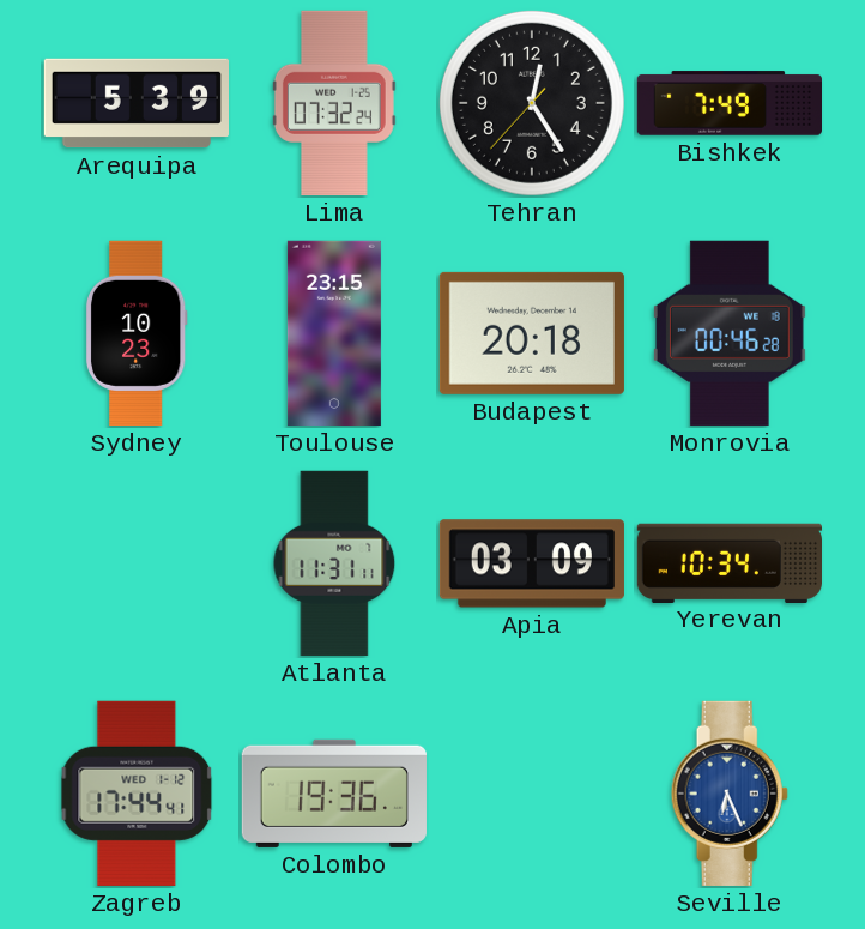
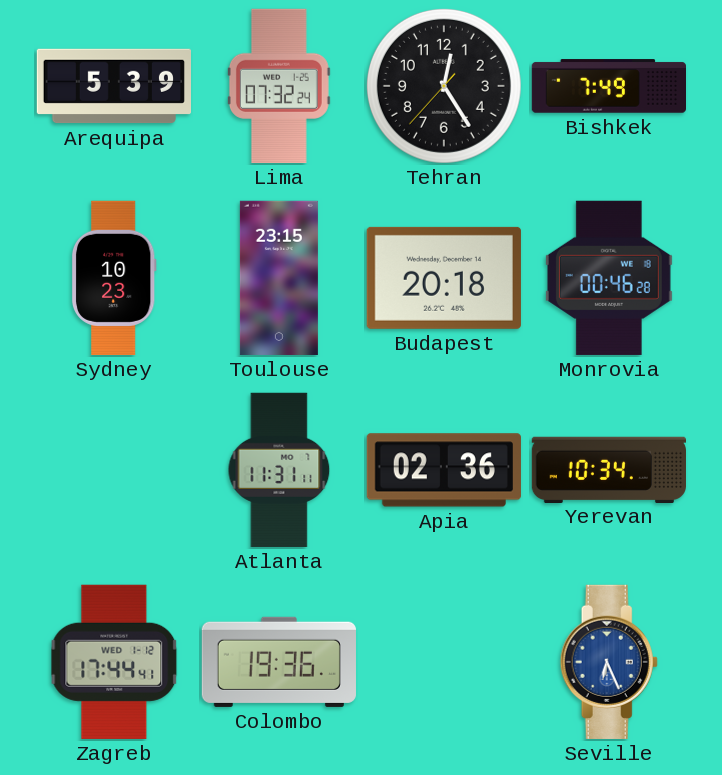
Apia: 03:09 -> 02:36 (444, 470)
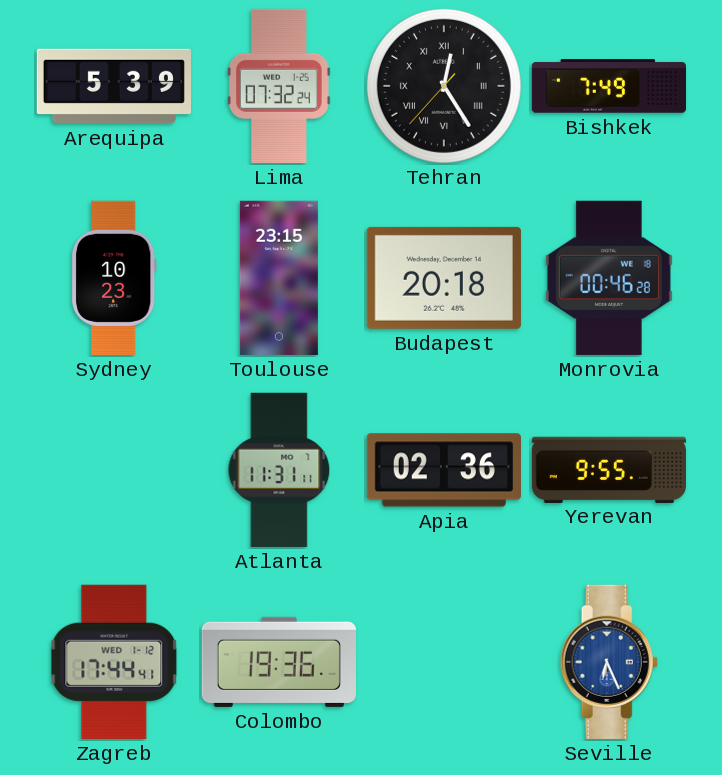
Tehran numerals: Arabic -> Roman (444, 86)
Yerevan: 10:34 -> 9:55 (608, 469)
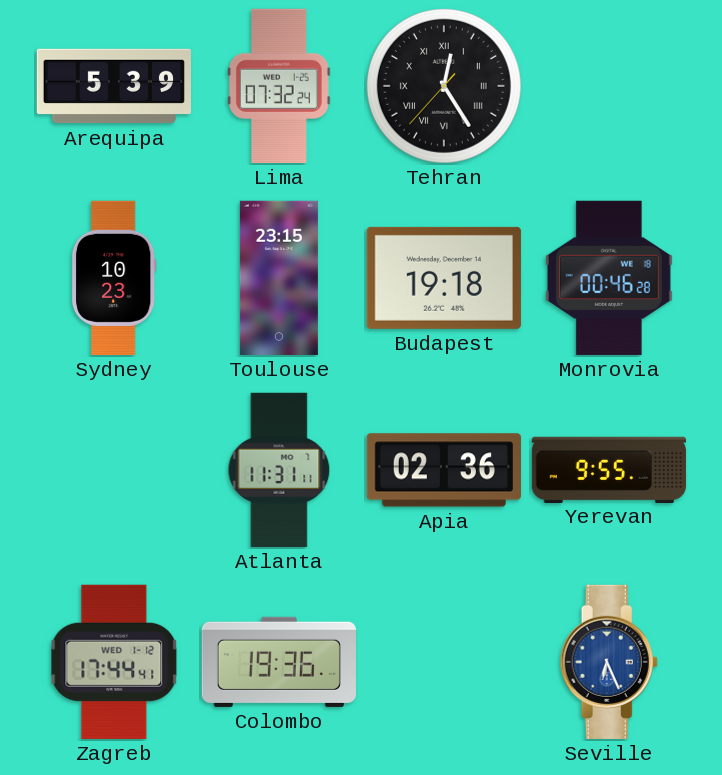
Bishkek: 7:49 -> none (608, 86)
Budapest: 20:18 -> 19:18 (444, 278)
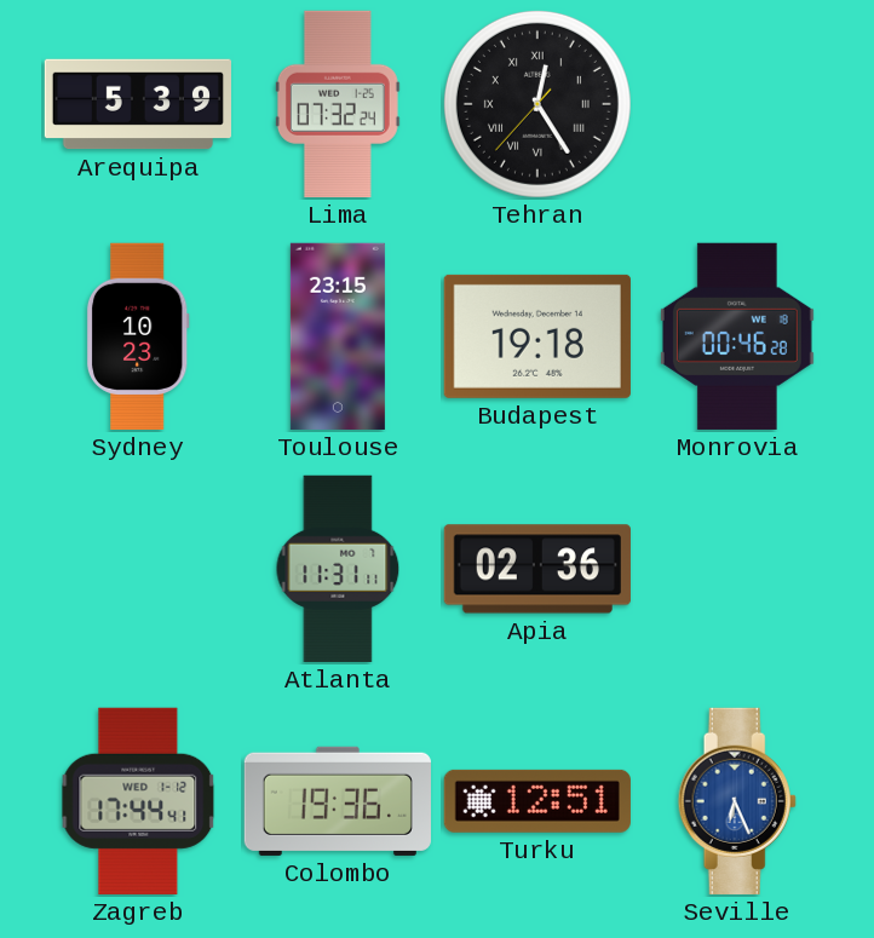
Yerevan: 9:55 -> none (608, 469)
Turku: none -> 12:51 (537, 801)
